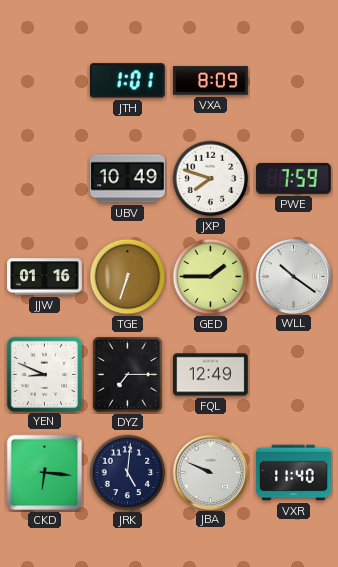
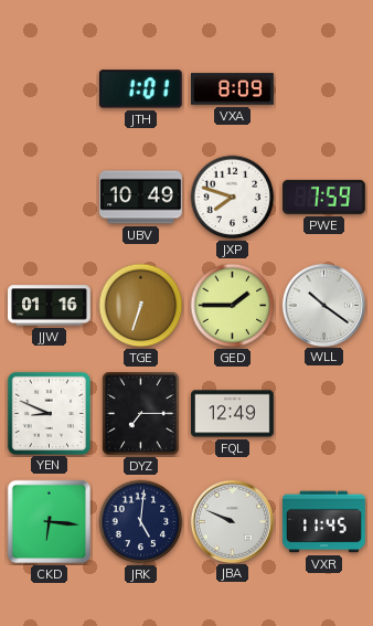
VXR: 11:40 -> 11:45 (324, 522)
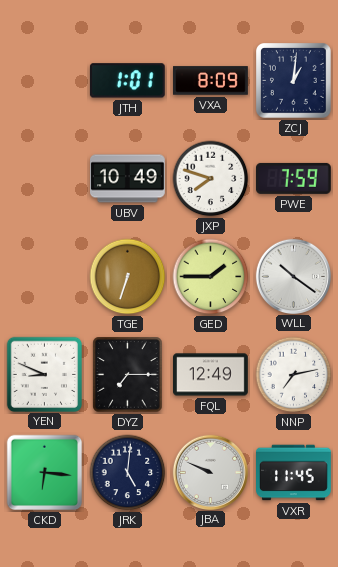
ZCJ: none -> 1:01 (294, 81)
JJW: 01:16 -> none (50, 306)
NNP: none -> 7:13 (294, 375)
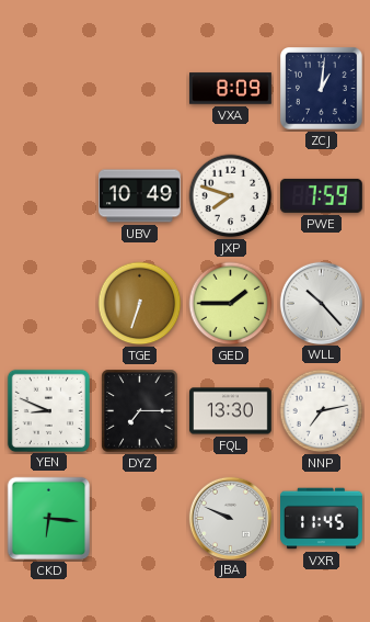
JTH: 1:01 -> none (127, 81)
WLL: 10:21 -> 10:23 (321, 303)
FQL: 12:49 -> 13:30 (231, 411)
JRK: 5:01 -> none (128, 473)
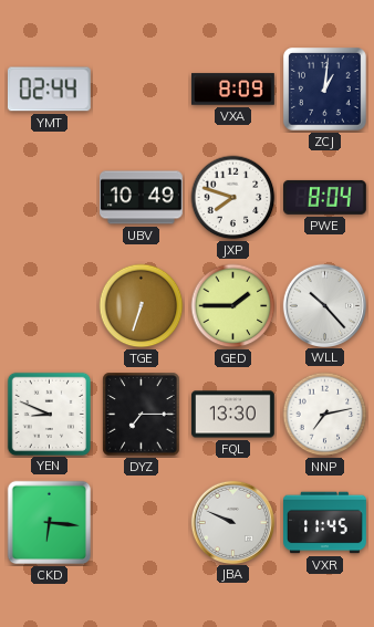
YMT: none -> 02:44 (49, 90)
PWE: 7:59 -> 8:04 (325, 197)
